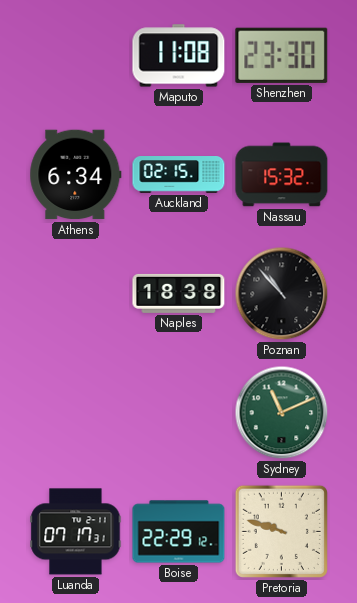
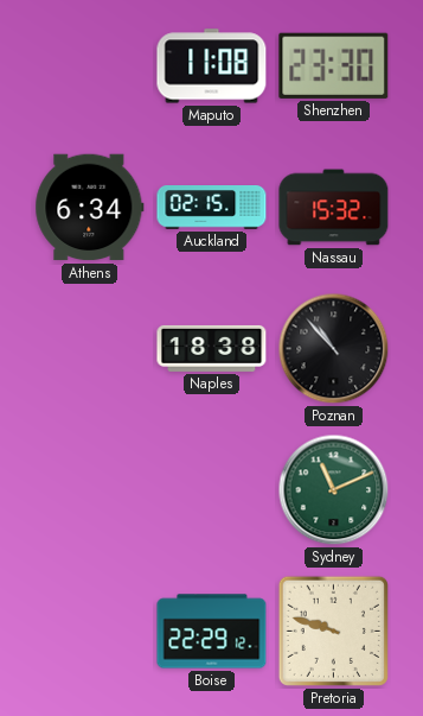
Luanda: 07:17 -> none (76, 532)
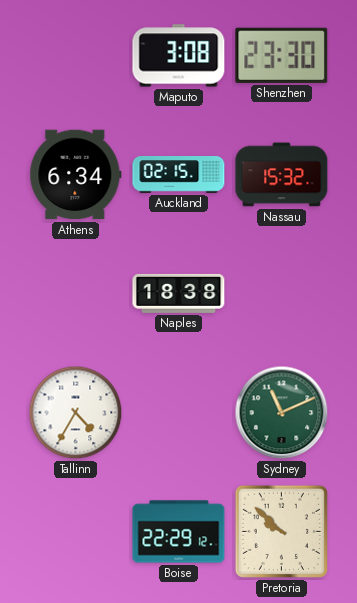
Maputo: 11:08 -> 3:08 (179, 56)
Poznan: 10:53 -> none (334, 349)
Tallinn: none -> 4:35 (76, 413)
Pretoria: 9:48 -> 9:52 (281, 531)
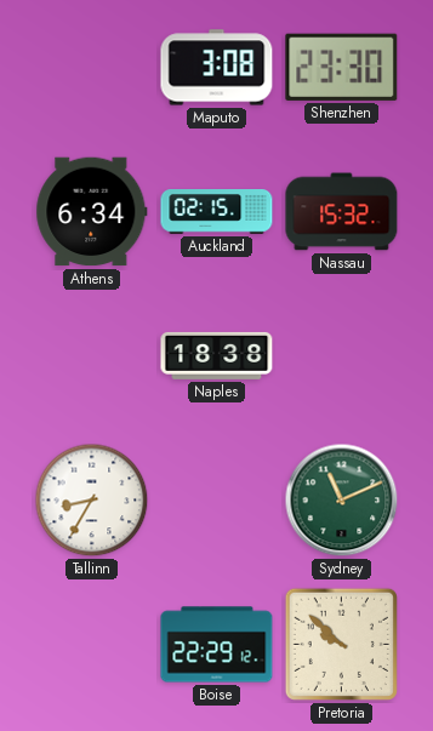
Tallinn: 4:35 -> 8:35 (92, 501)
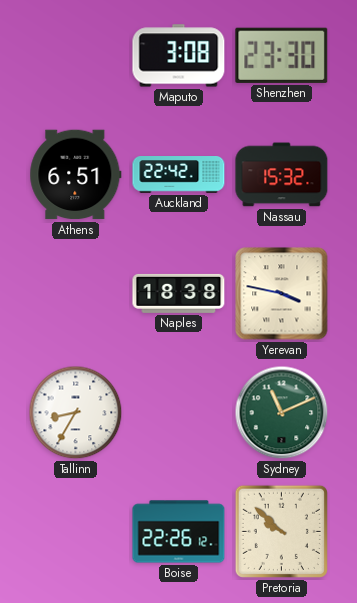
Athens: 6:34 -> 6:51 (76, 175)
Auckland: 02:15 -> 22:42 (179, 175)
Yerevan: none -> 3:47 (282, 294)
Boise: 22:29 -> 22:26 (179, 532)
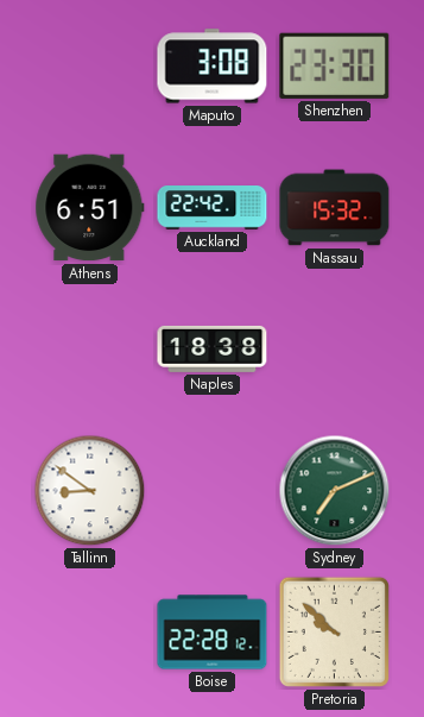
Yerevan: 3:47 -> none (282, 294)
Tallinn: 8:35 -> 8:51 (90, 491)
Sydney: 11:11 -> 7:11 (335, 491)
Boise: 22:26 -> 22:28 (213, 633)
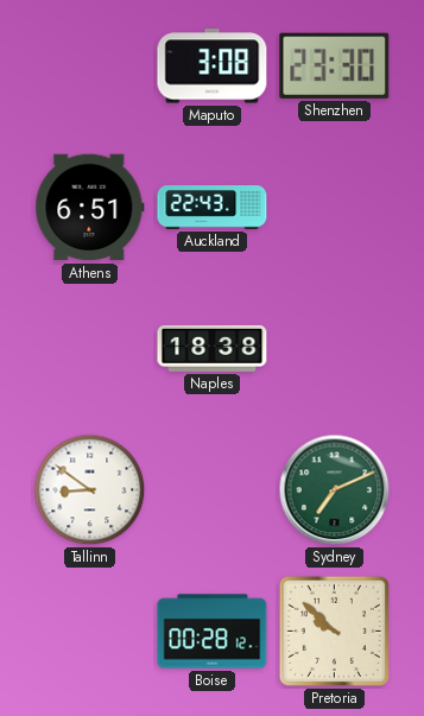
Auckland: 22:42 -> 22:43 (213, 208)
Nassau: 15:32 -> none (335, 208)
Boise: 22:28 -> 00:28 (213, 632)
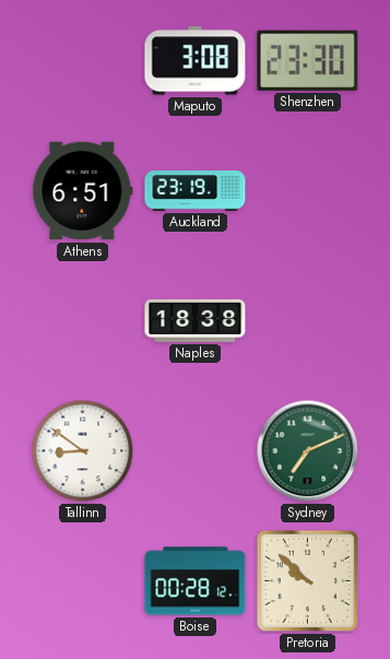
Auckland: 22:43 -> 23:19 (196, 191)
